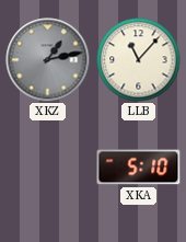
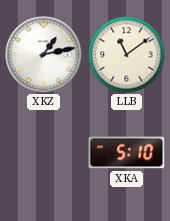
XKZ dial: grey -> white (44, 55)
LLB: 11:07 -> 11:09 (127, 55)
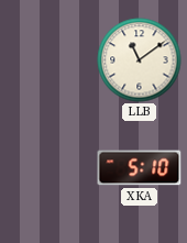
XKZ: 1:13 -> none (44, 55)
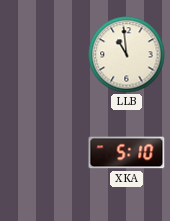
LLB: 11:09 -> 10:59 (127, 55)
